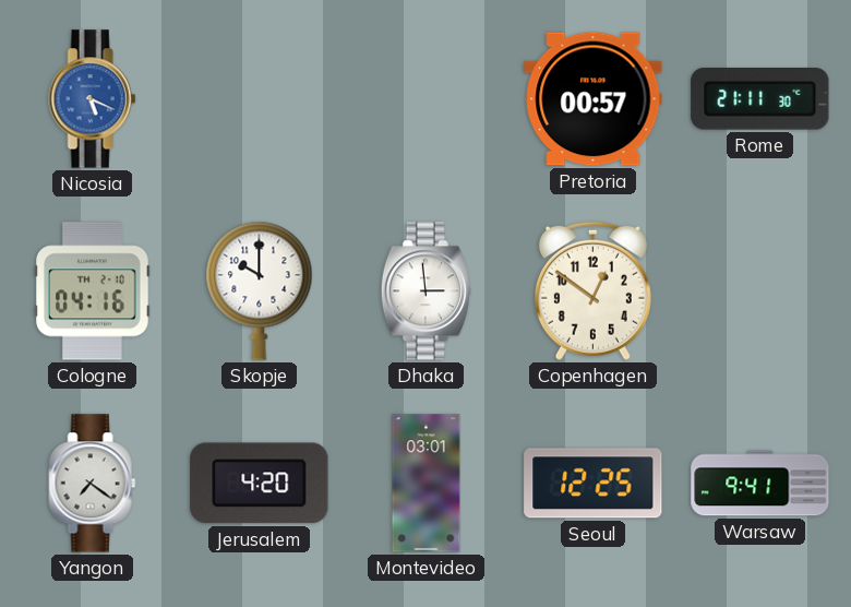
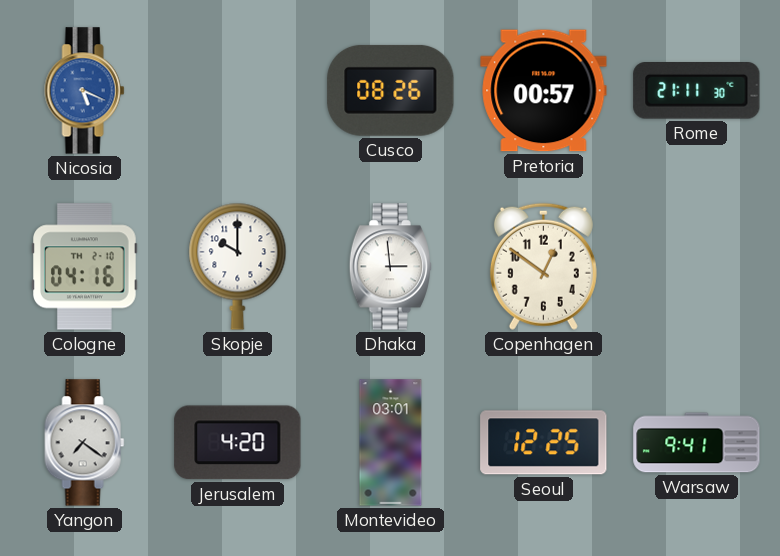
Cusco: none -> 08:26 (391, 90)
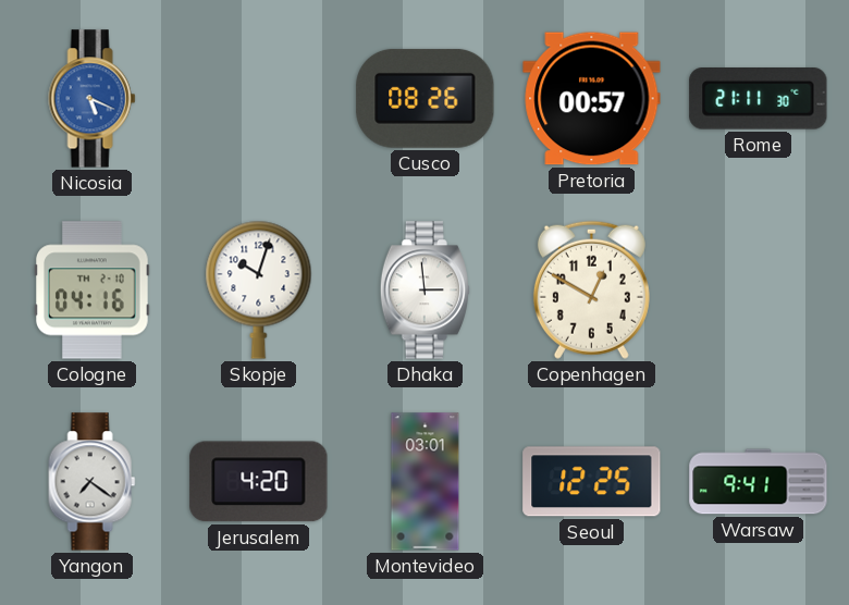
Skopje: 10:00 -> 10:03 (259, 289)
Copenhagen: 12:51 -> 12:50 (591, 289)
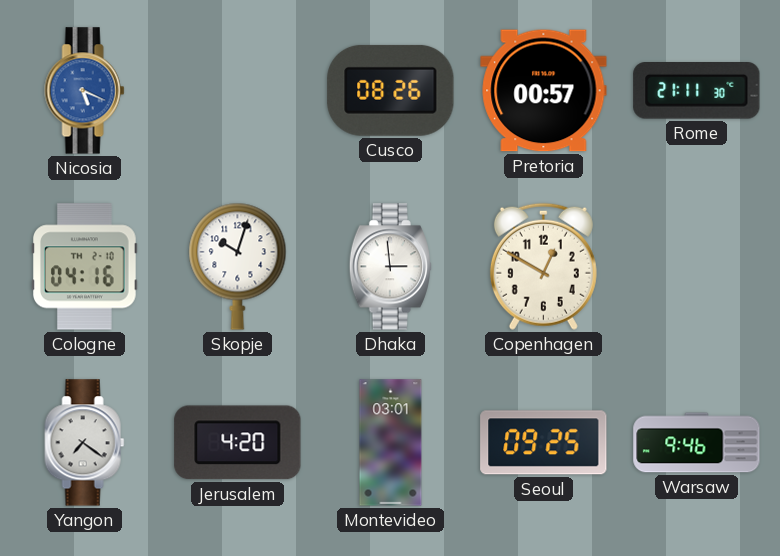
Seoul: 12:25 -> 09:25 (544, 443)
Warsaw: 9:41 -> 9:46 (697, 443)
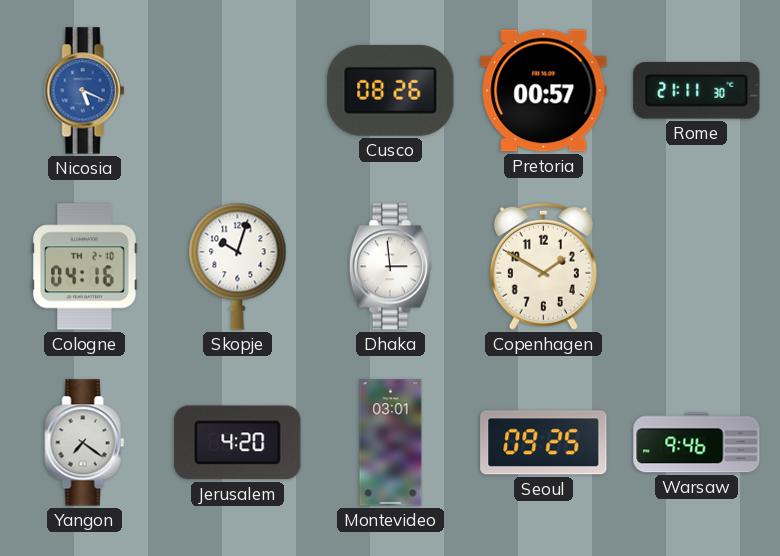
Copenhagen: 12:50 -> 1:50 (543, 266)
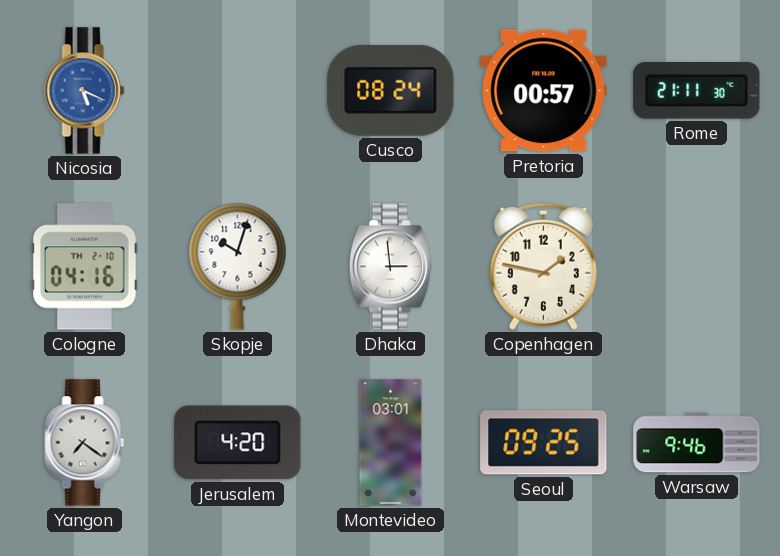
Cusco: 08:26 -> 08:24 (391, 90)
Copenhagen: 1:50 -> 1:47 (543, 266)
